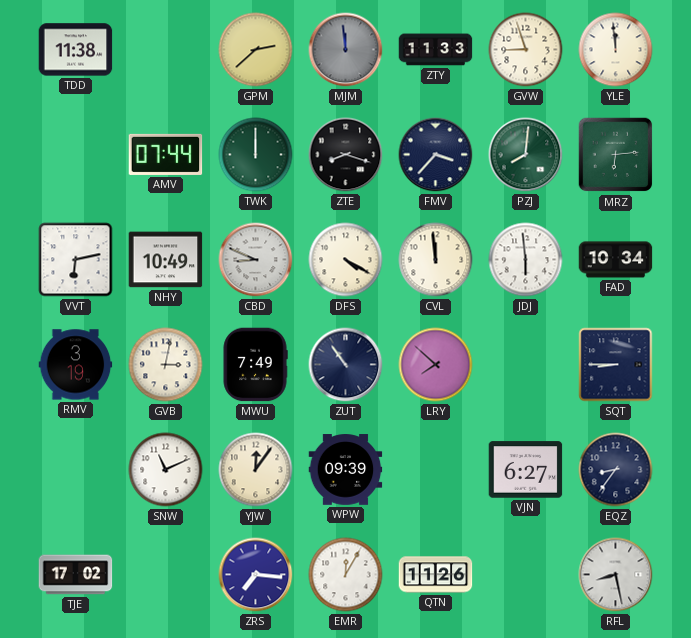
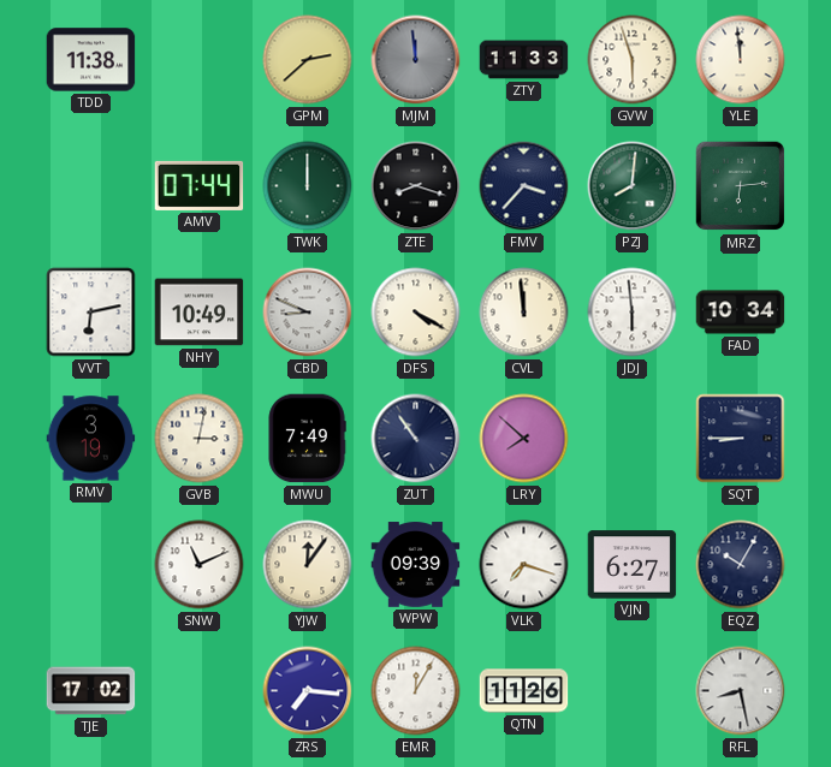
GVW: 8:57 -> 5:57 (633, 60)
VLK: none -> 7:18 (524, 565)
EQZ: 8:36 -> 10:05 (741, 565)
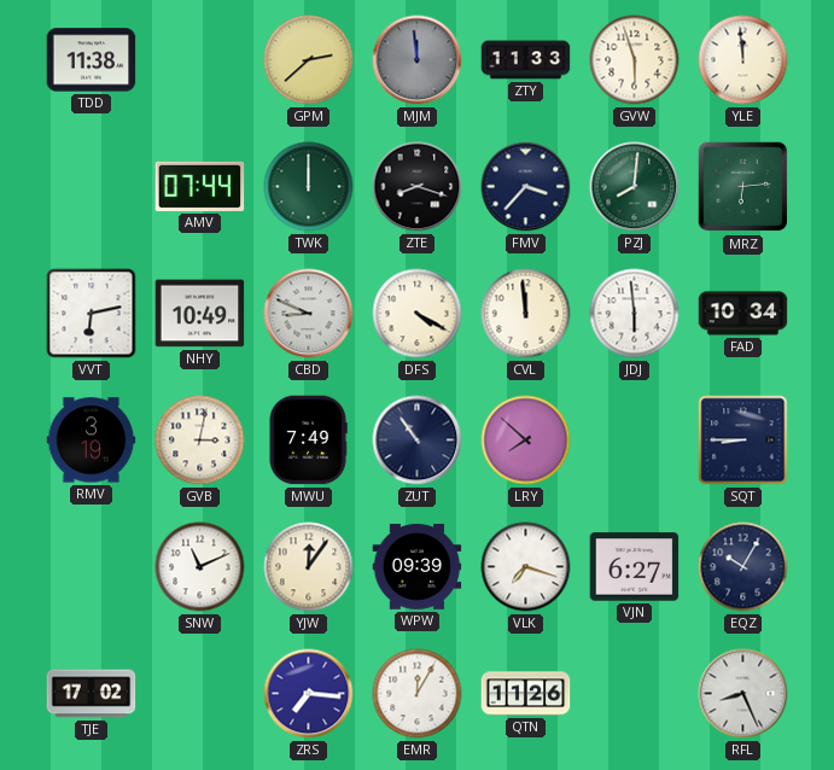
RFL: 8:28 -> 8:26 (743, 694)
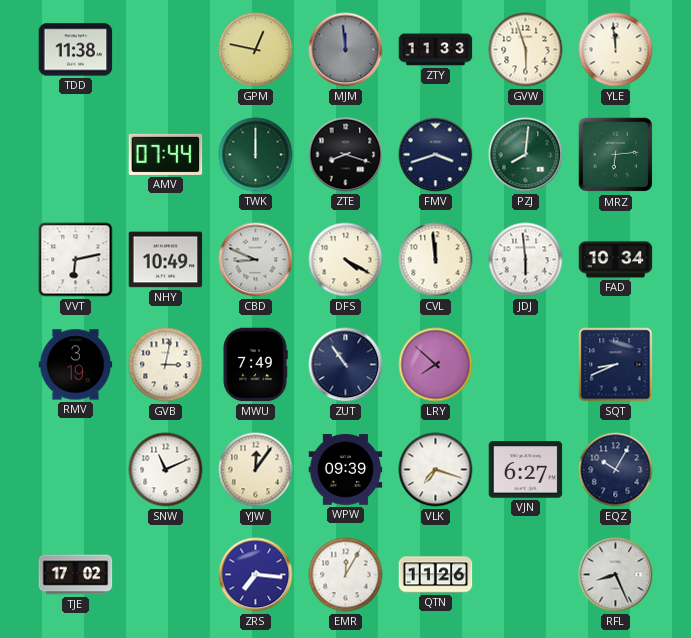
GPM: 2:38 -> 12:47 (256, 50)
FMV: 3:37 -> 3:42 (436, 155)
SQT: 8:45 -> 8:41 (616, 365)
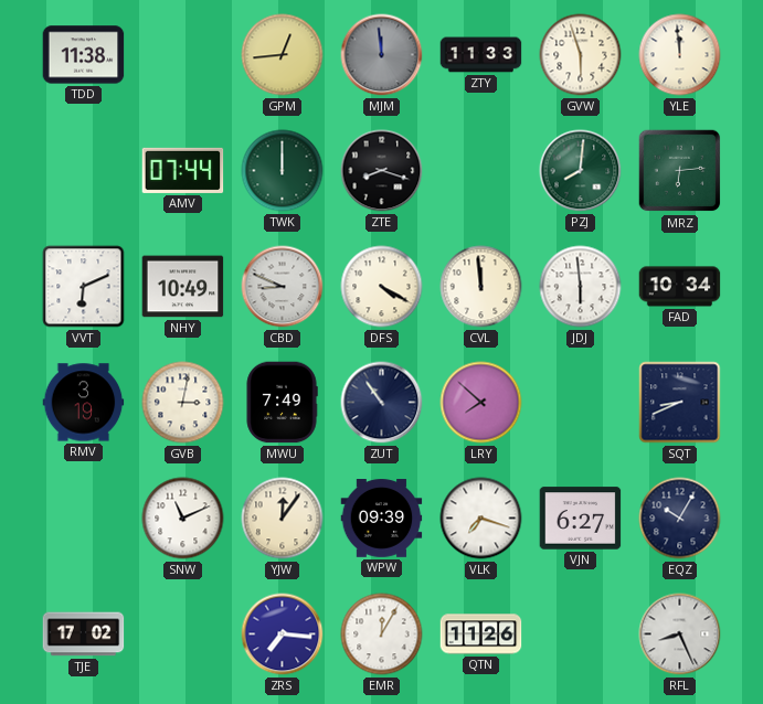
GPM: 12:47 -> 12:44 (283, 55)
FMV: 3:42 -> none (436, 155)
VVT: 6:13 -> 6:11 (84, 287)
